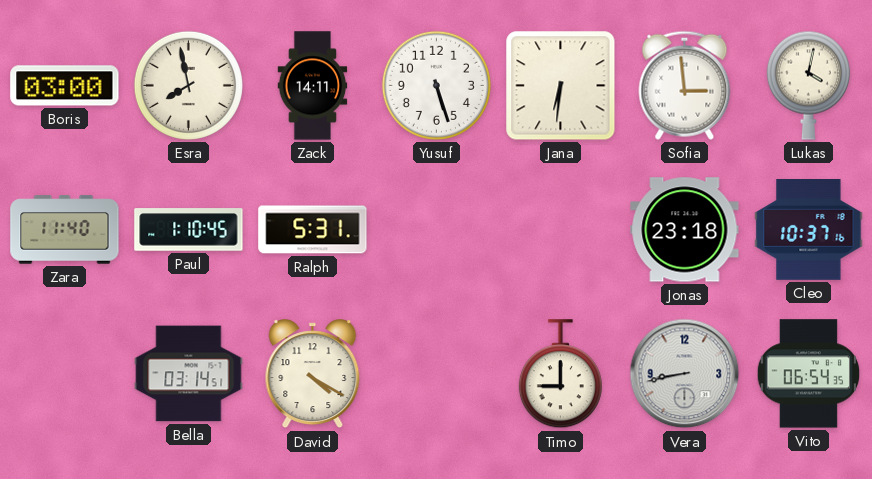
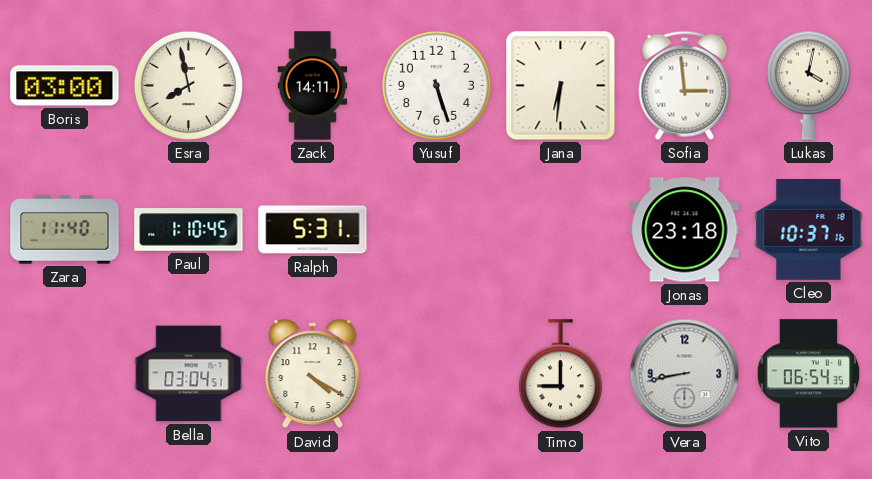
Bella: 03:14 -> 03:04 (189, 374)
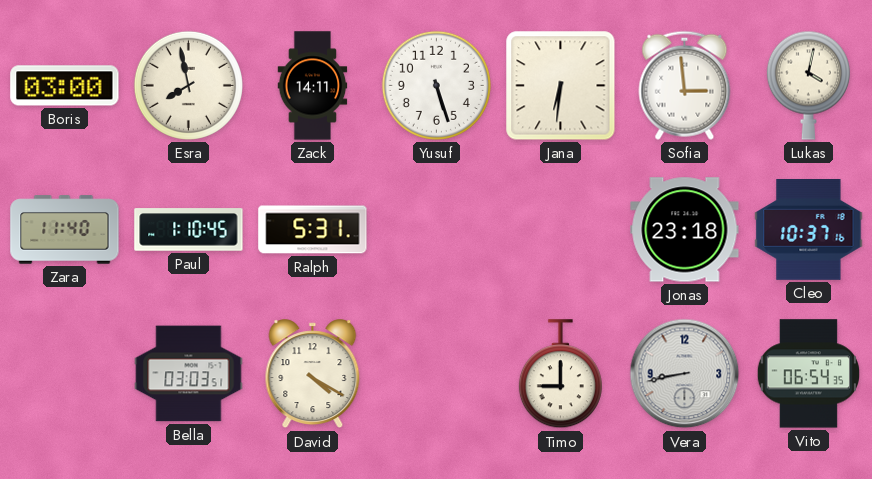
Bella: 03:04 -> 03:03 (189, 374)
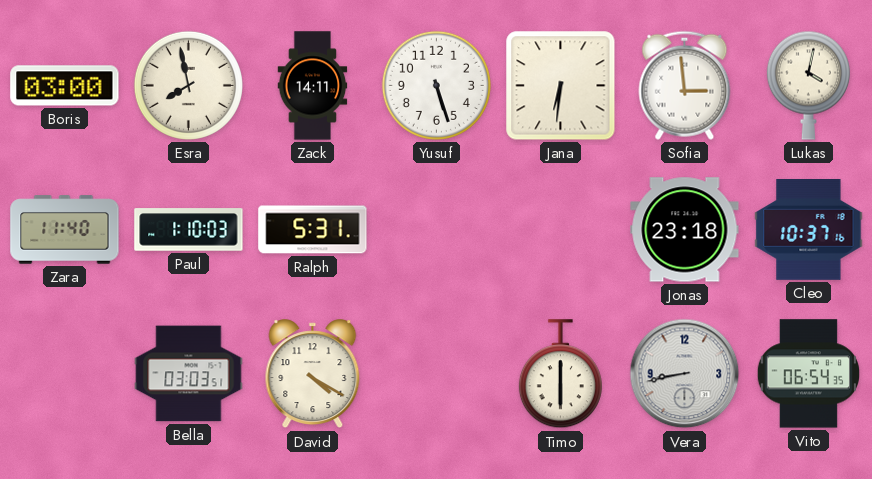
Paul: 1:10:45 -> 1:10:03 (189, 230)
Timo: 9:00 -> 6:00 (560, 374)
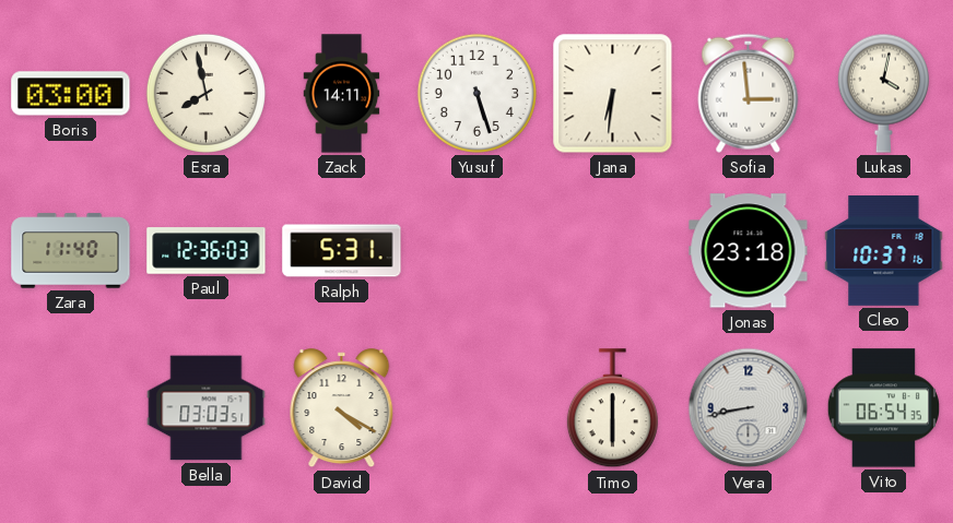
Paul: 1:10 -> 12:36 (207, 251)
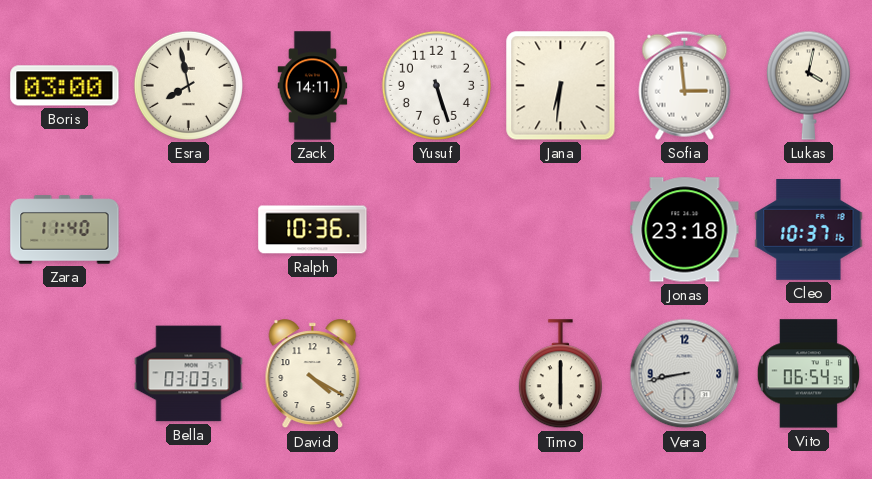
Paul: 12:36 -> none (207, 251)
Ralph: 5:31 -> 10:36 (313, 230)
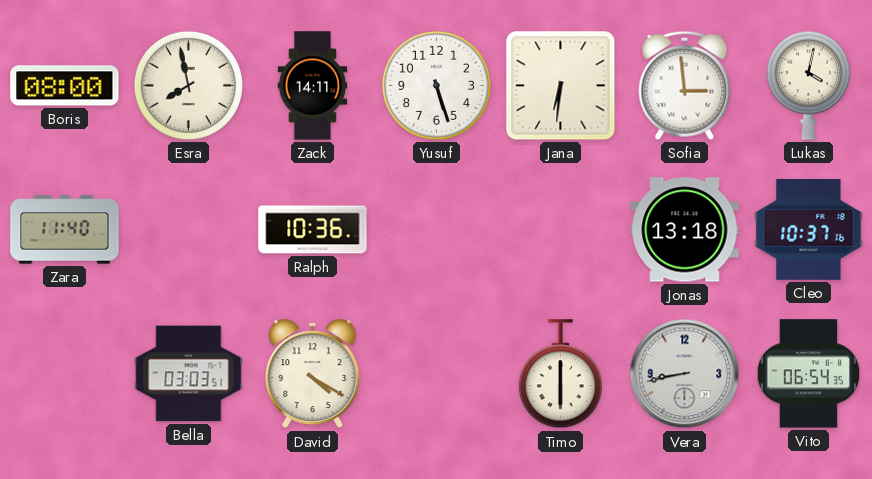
Boris: 03:00 -> 08:00 (65, 86)
Jonas: 23:18 -> 13:18 (685, 230)
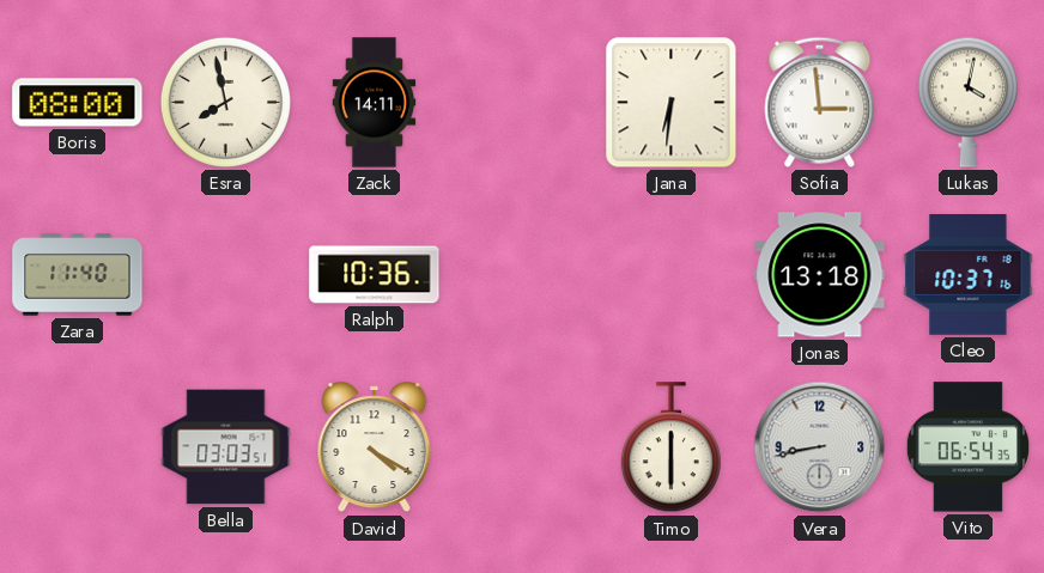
Yusuf: 5:27 -> none (436, 85)
